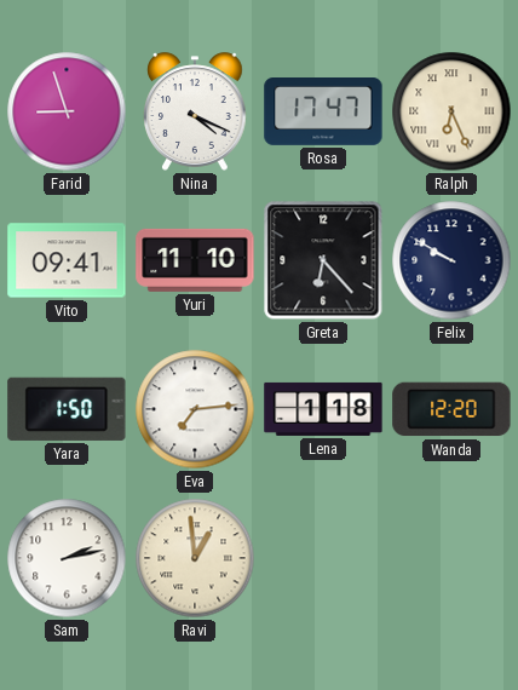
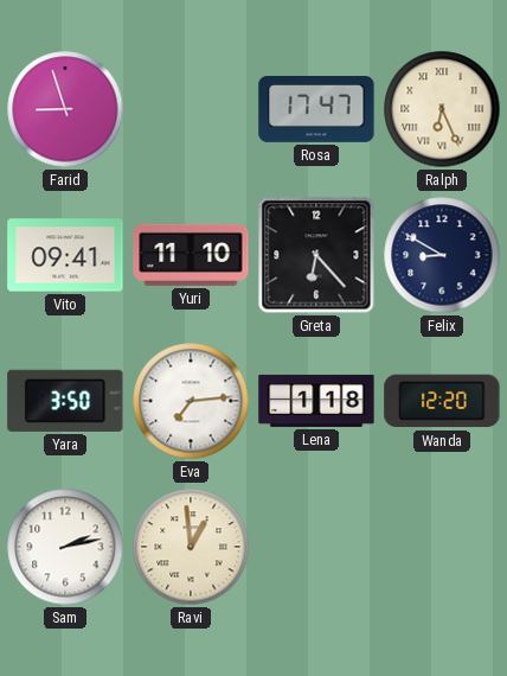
Nina: 4:19 -> none (195, 111)
Felix: 9:50 -> 8:50 (442, 255)
Yara: 1:50 -> 3:50 (65, 401)
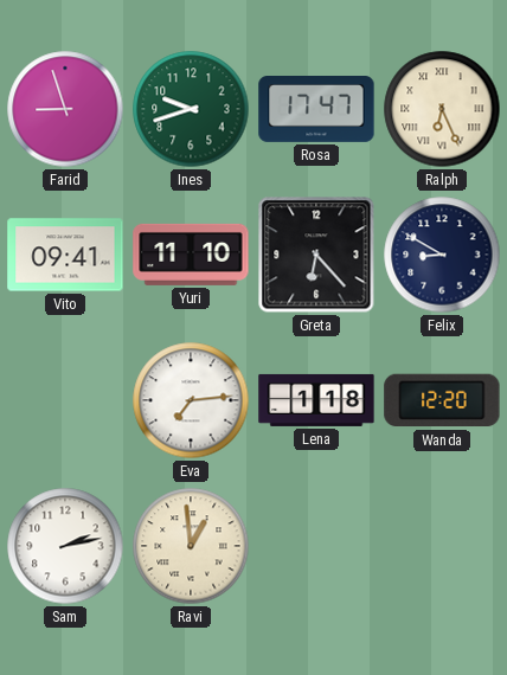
Ines: none -> 9:42 (191, 109)
Yara: 3:50 -> none (65, 401)
